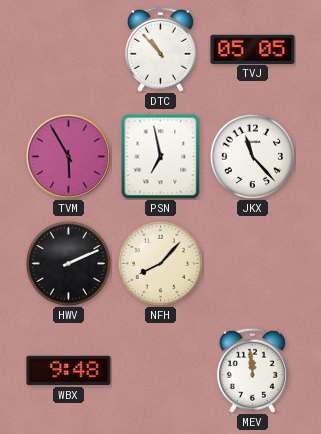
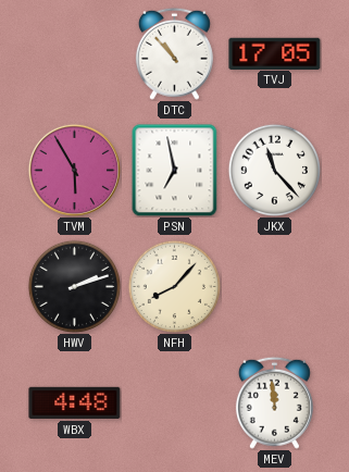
TVJ: 05:05 -> 17:05 (275, 53)
HWV: 2:11 -> 2:12 (74, 286)
WBX: 9:48 -> 4:48 (75, 402)
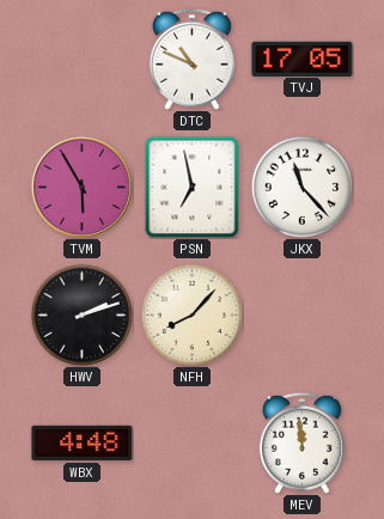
DTC: 10:53 -> 10:49 (191, 59)
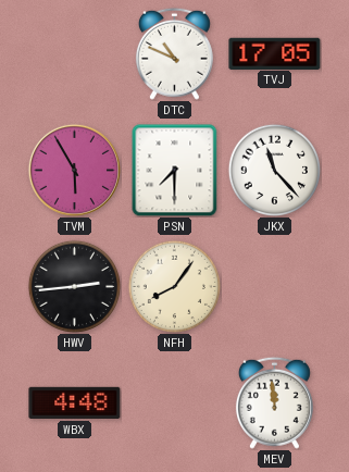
PSN: 6:58 -> 7:30 (175, 170)
HWV: 2:12 -> 2:44 (74, 286)
NFH: 8:07 -> 8:06 (174, 286)
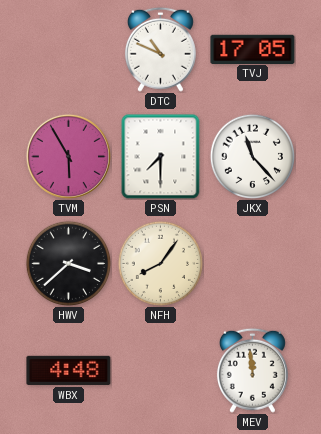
HWV: 2:44 -> 3:38 (68, 263)
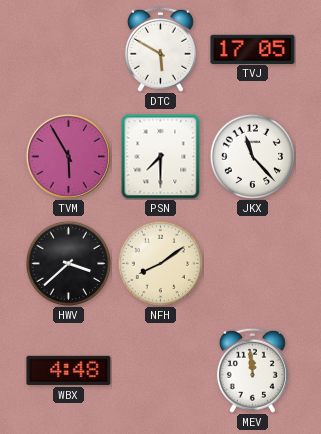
DTC: 10:49 -> 5:50 (160, 49)
NFH: 8:06 -> 8:09 (160, 263)
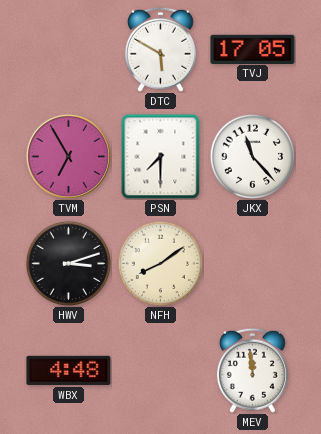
TVM: 5:55 -> 6:55 (68, 156)
HWV: 3:38 -> 3:12 (68, 263)
